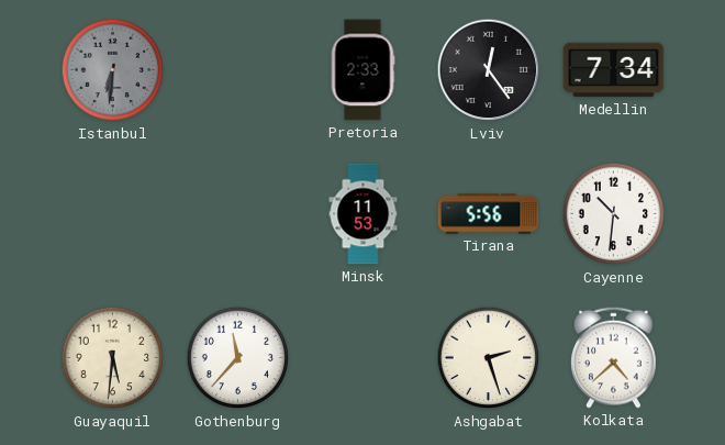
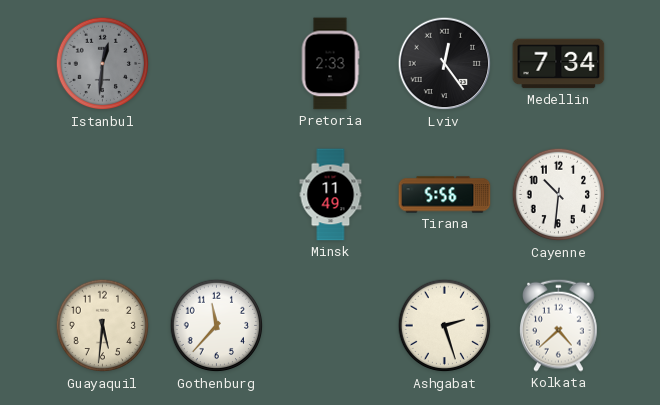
Istanbul: 6:31 -> 12:31 (103, 64)
Minsk: 11:53 -> 11:49 (331, 195)
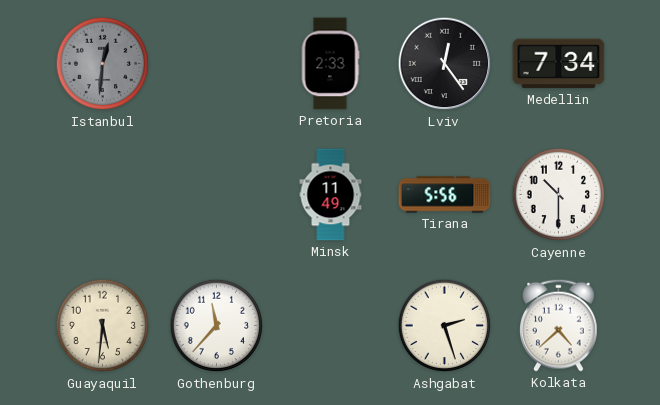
Cayenne: 10:31 -> 10:30 (559, 195)
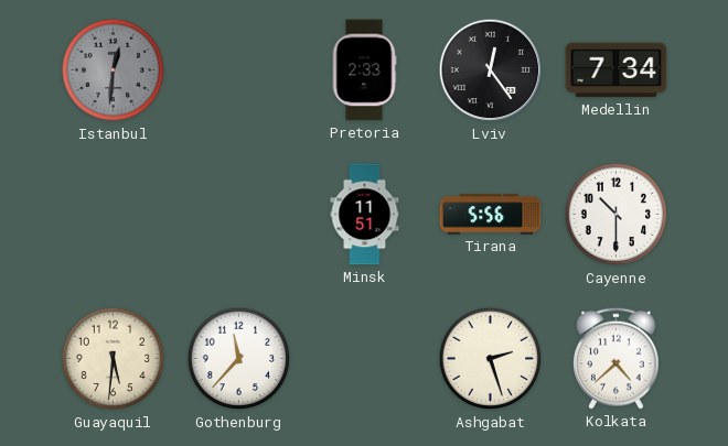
Minsk: 11:49 -> 11:51 (365, 215)
